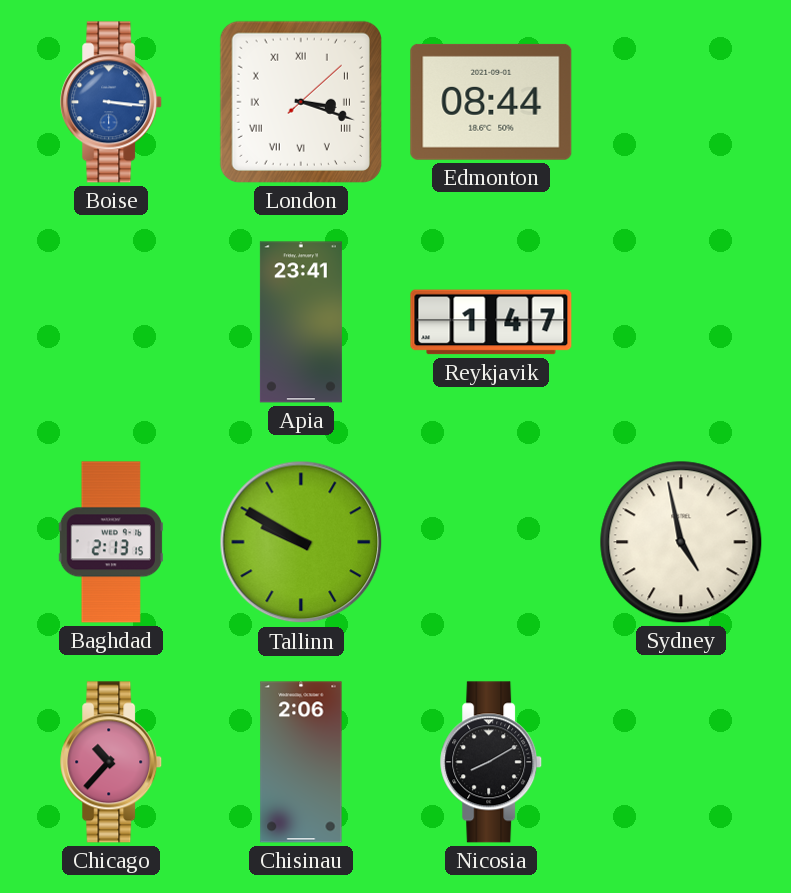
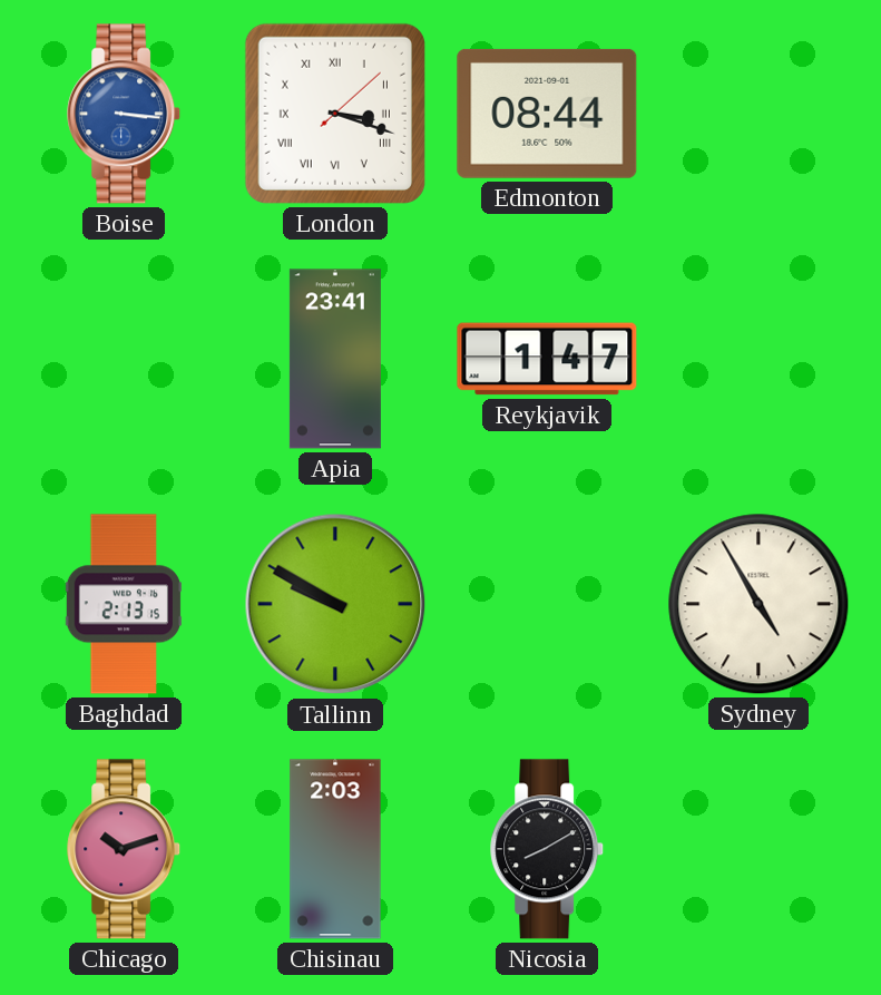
Sydney: 4:58 -> 4:55 (758, 604)
Chicago: 10:37 -> 10:12 (125, 849)
Chisinau: 2:06 -> 2:03 (335, 849)
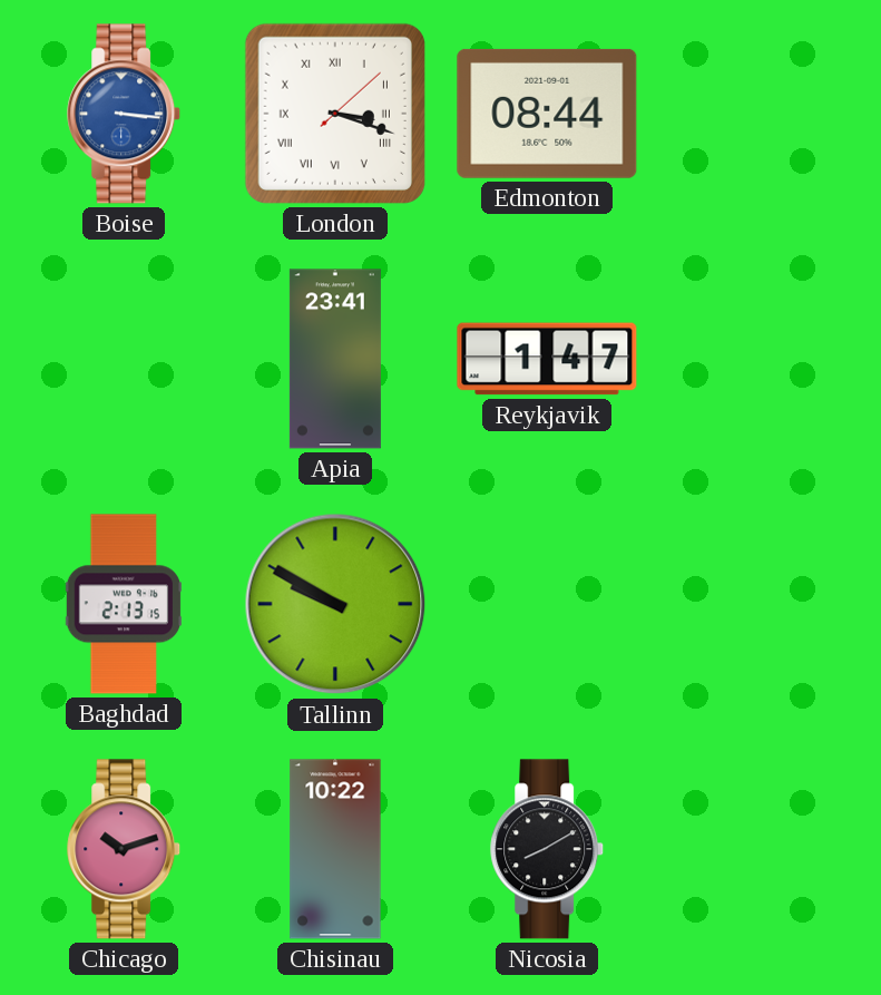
Sydney: 4:55 -> none (758, 604)
Chisinau: 2:03 -> 10:22 (335, 849)
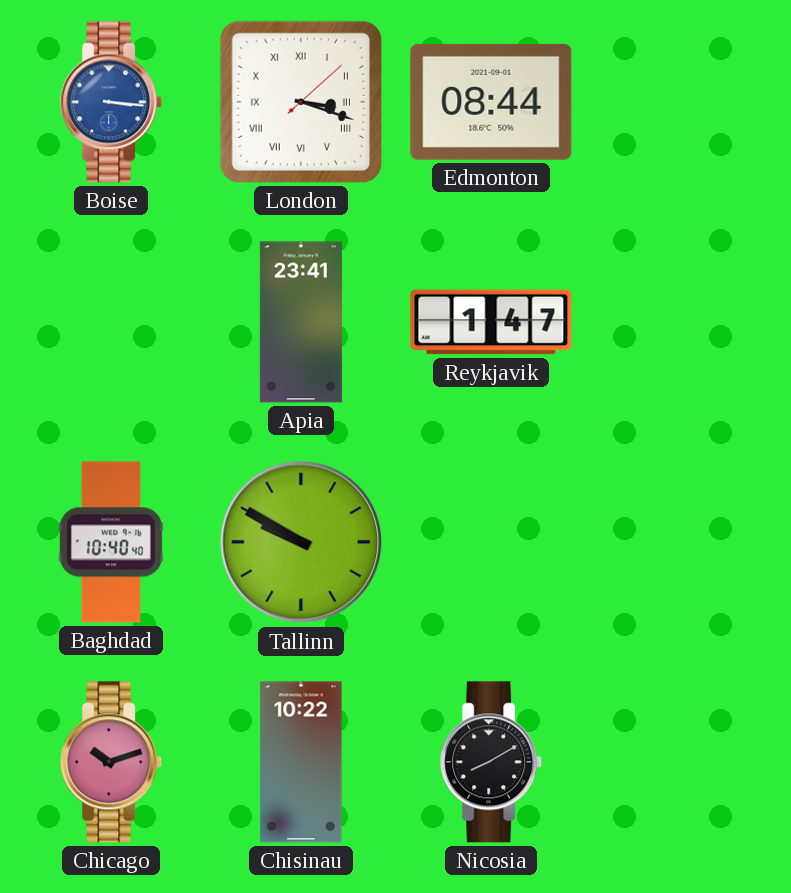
Baghdad: 2:13 -> 10:40 (110, 542)
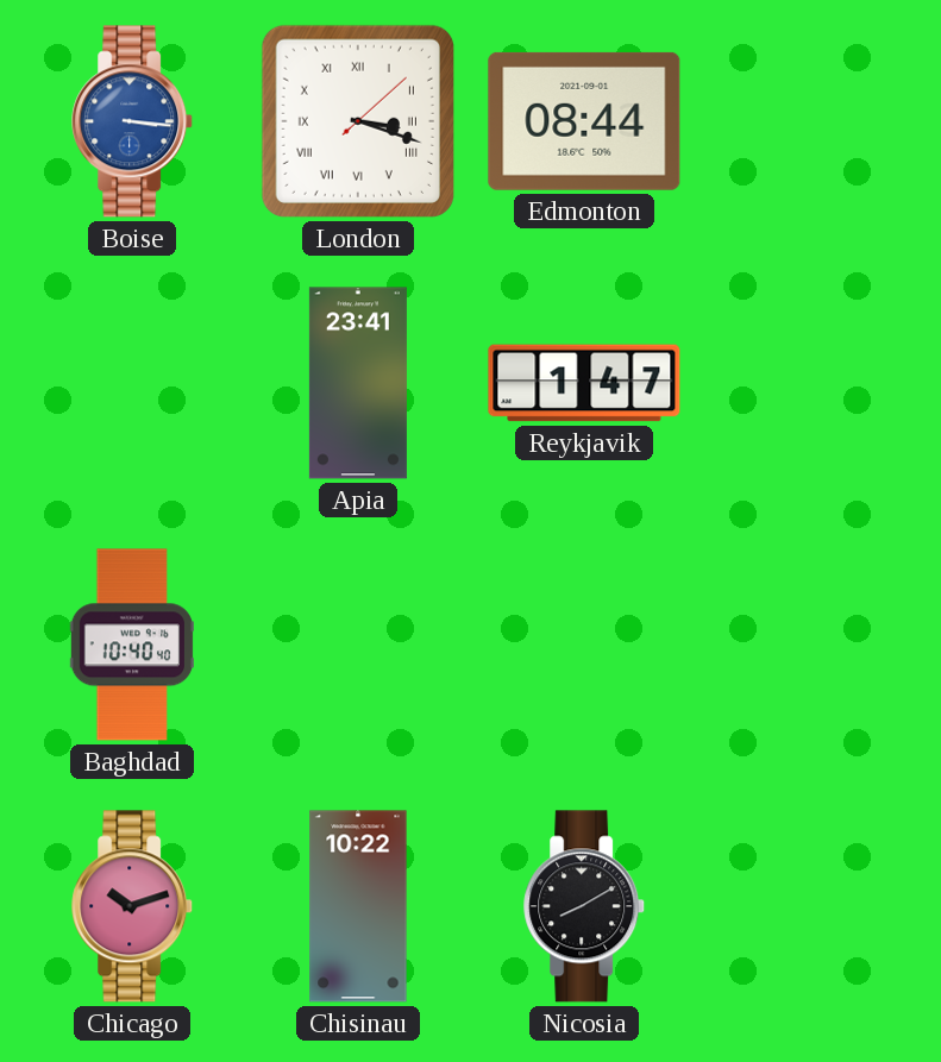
Tallinn: 9:50 -> none (301, 542)
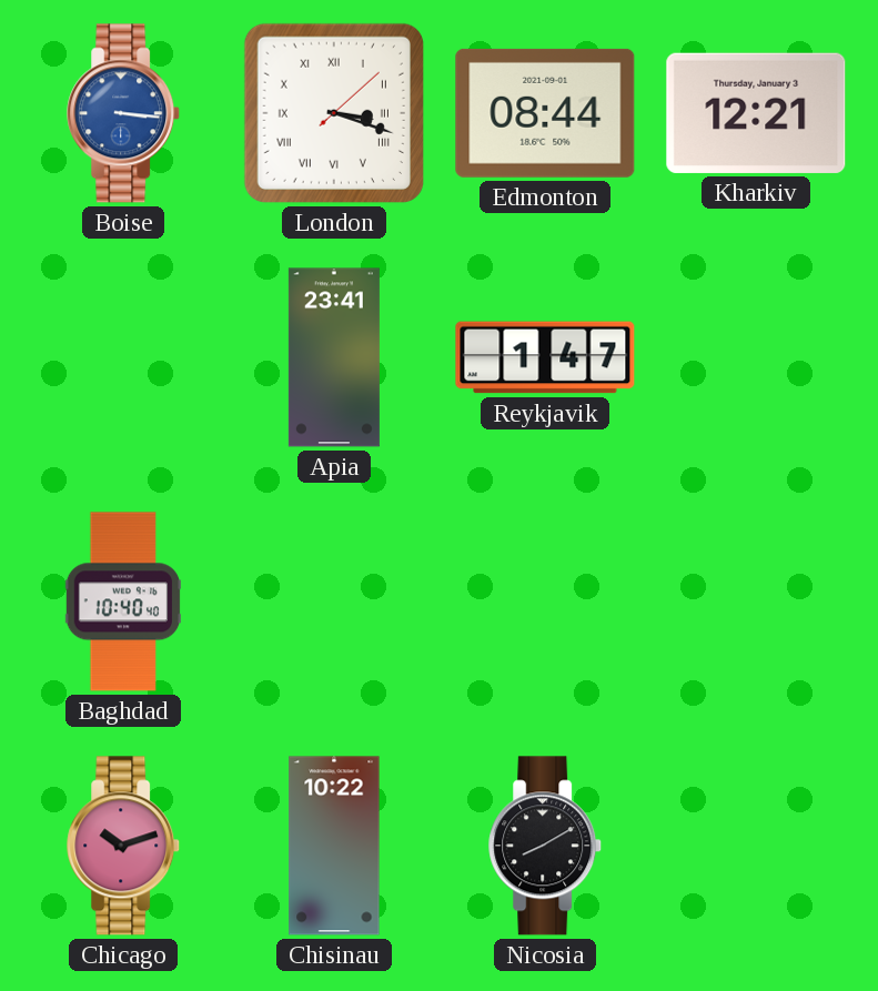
Kharkiv: none -> 12:21 (756, 113)
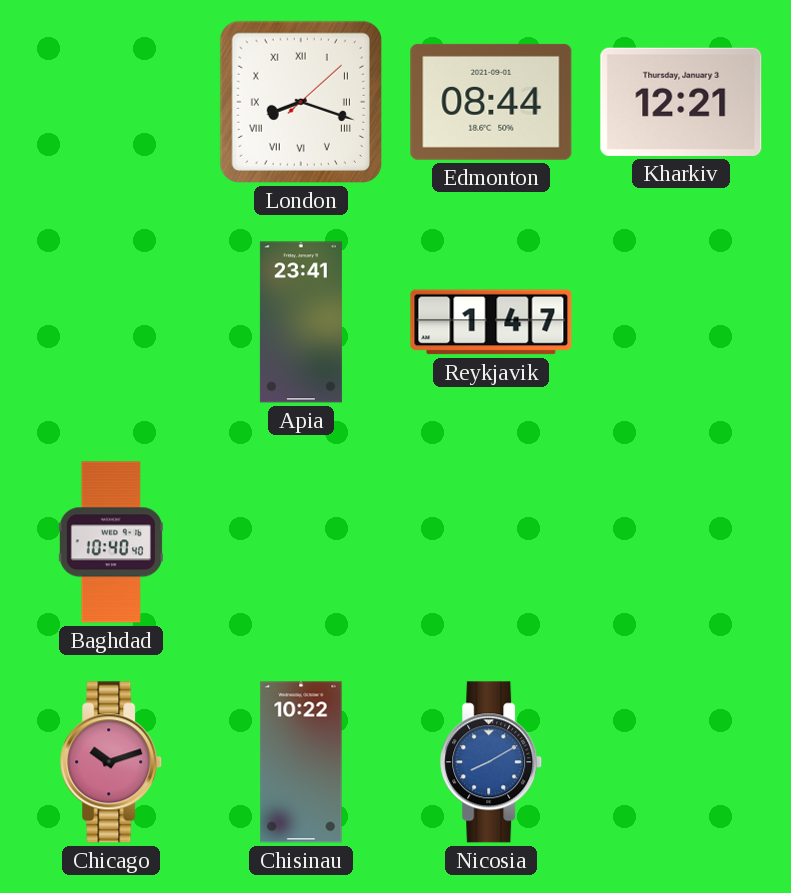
Boise: 3:16 -> none (124, 113)
London: 3:18 -> 8:18 (301, 102)
Nicosia dial: black -> blue (492, 762)
